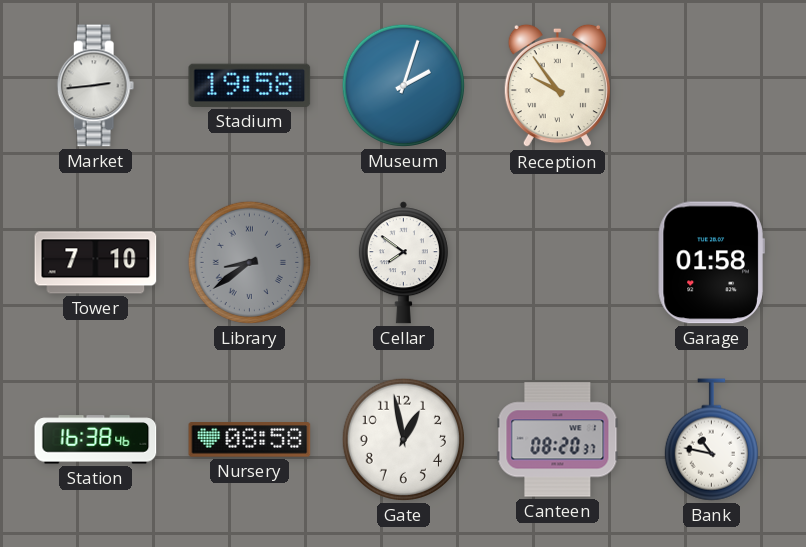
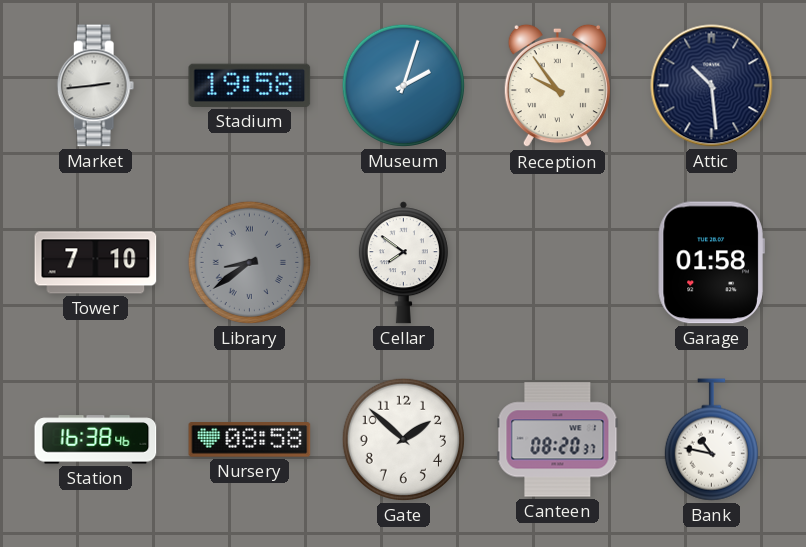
Attic: none -> 10:29 (712, 86)
Gate: 12:58 -> 1:52 (403, 439)
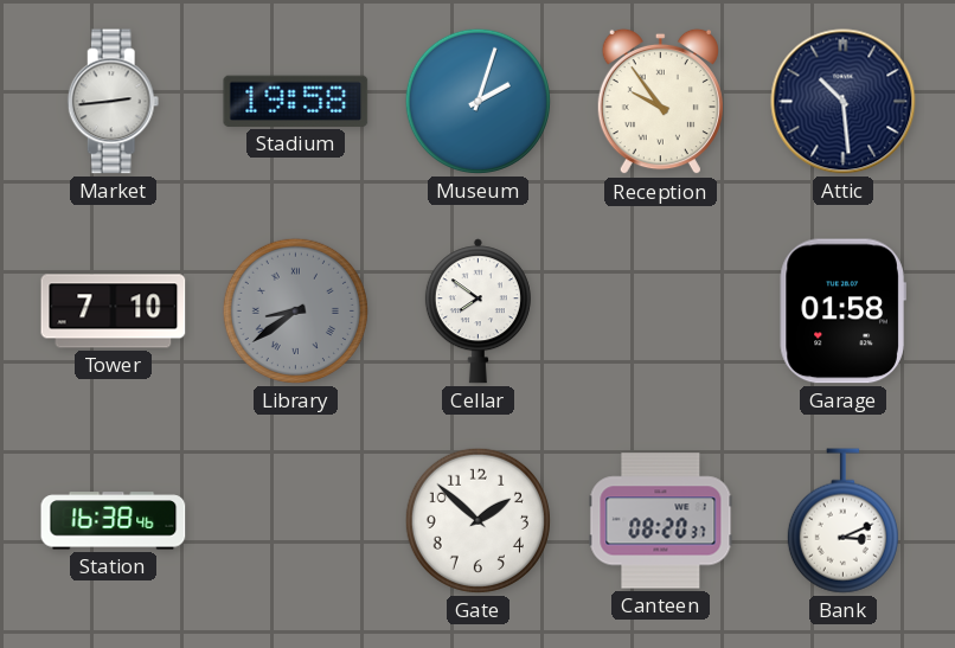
Nursery: 08:58 -> none (250, 440)
Bank: 10:47 -> 3:11 (842, 521)
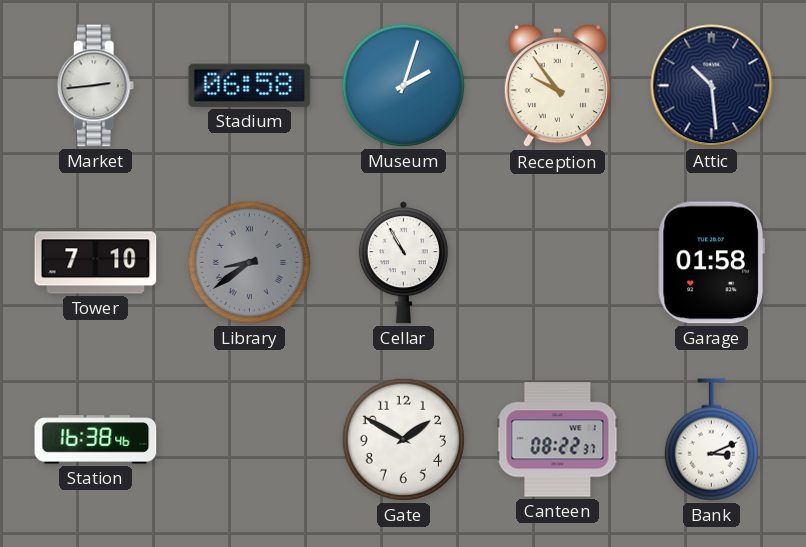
Stadium: 19:58 -> 06:58 (250, 85)
Cellar: 7:51 -> 10:55 (403, 263)
Gate: 1:52 -> 1:50 (403, 439)
Canteen: 08:20 -> 08:22 (558, 440)
